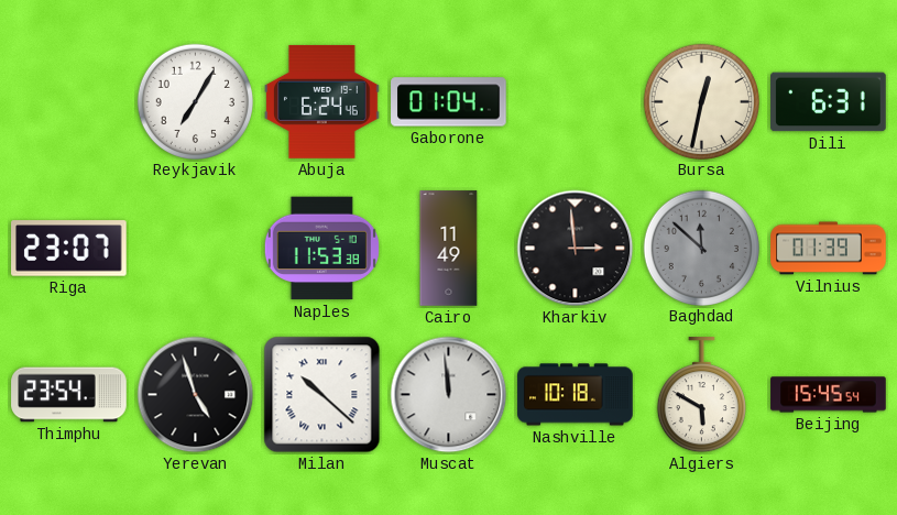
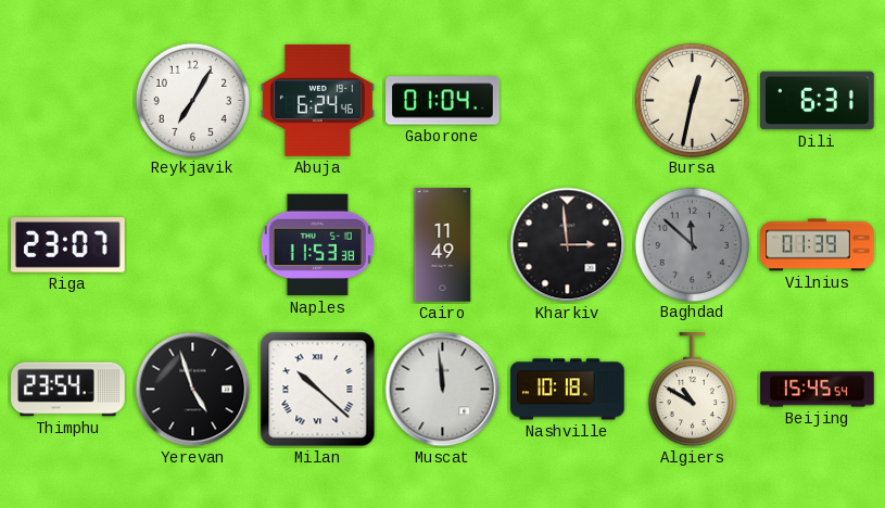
Algiers: 5:50 -> 10:50 (692, 390)
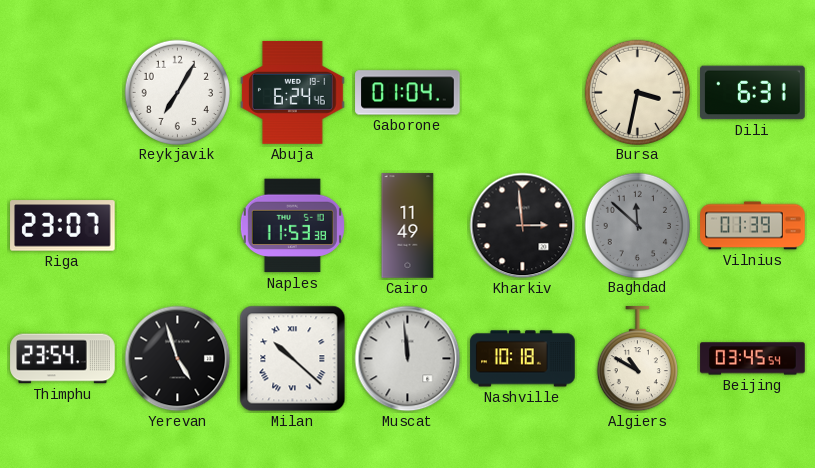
Bursa: 12:32 -> 3:32 (637, 92)
Beijing: 15:45 -> 03:45 (753, 359)
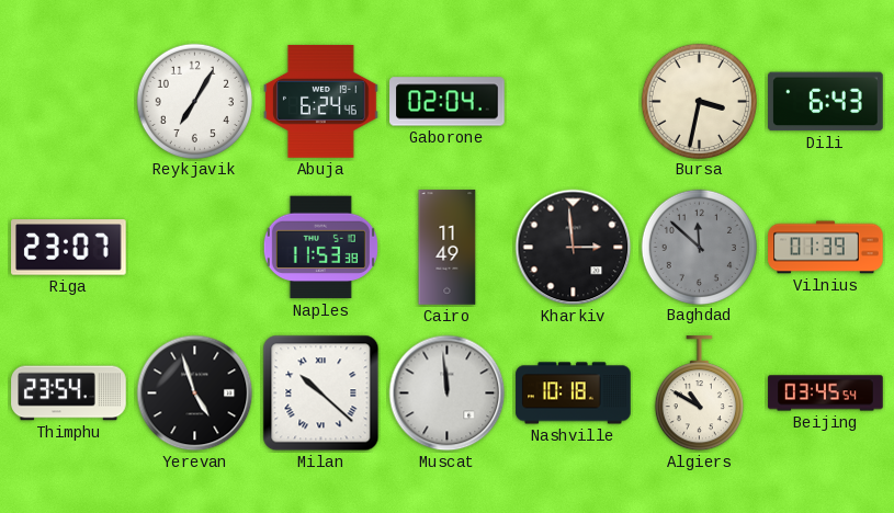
Gaborone: 01:04 -> 02:04 (448, 102)
Dili: 6:31 -> 6:43 (826, 102)
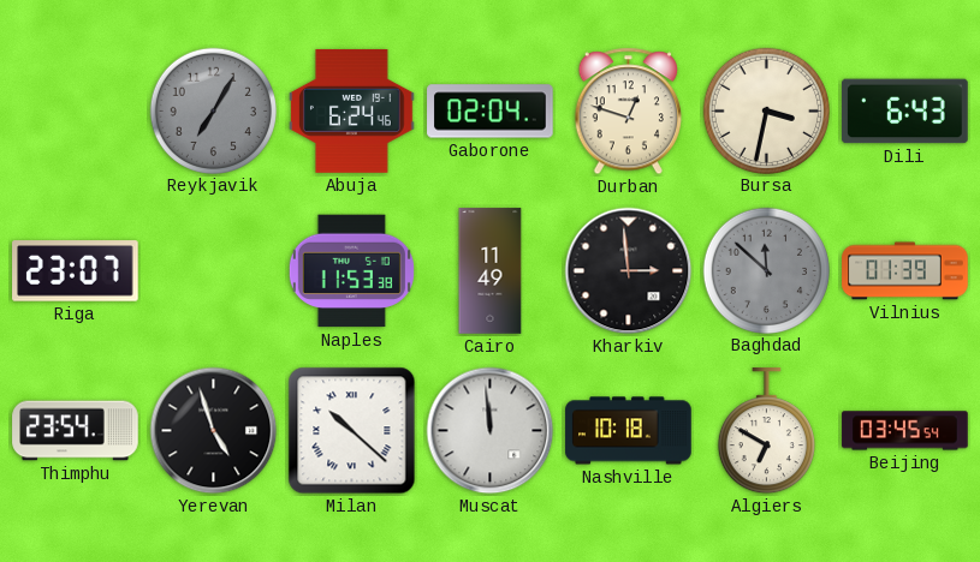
Reykjavik dial: white -> grey (213, 110)
Durban: none -> 12:48 (628, 112)
Algiers: 10:50 -> 6:50 (766, 431)
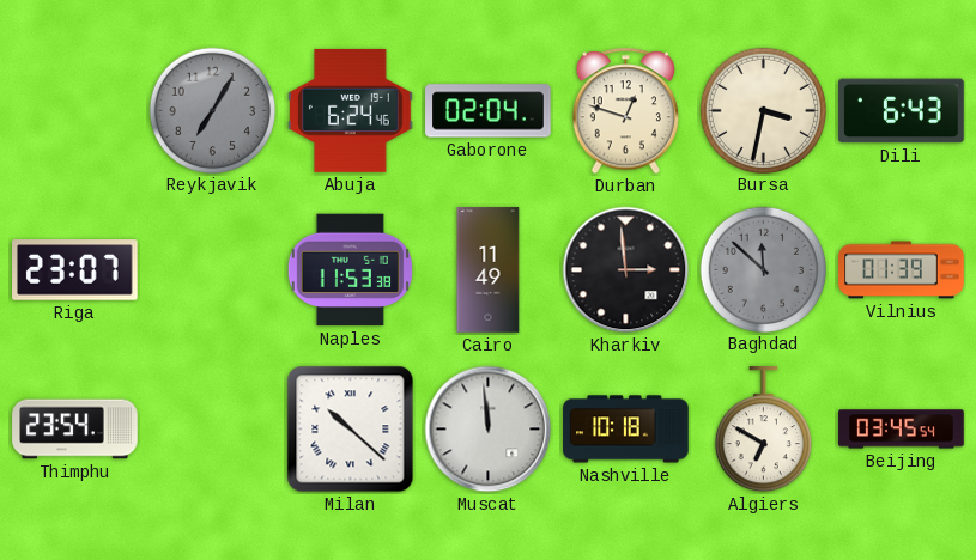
Yerevan: 4:57 -> none (214, 431)
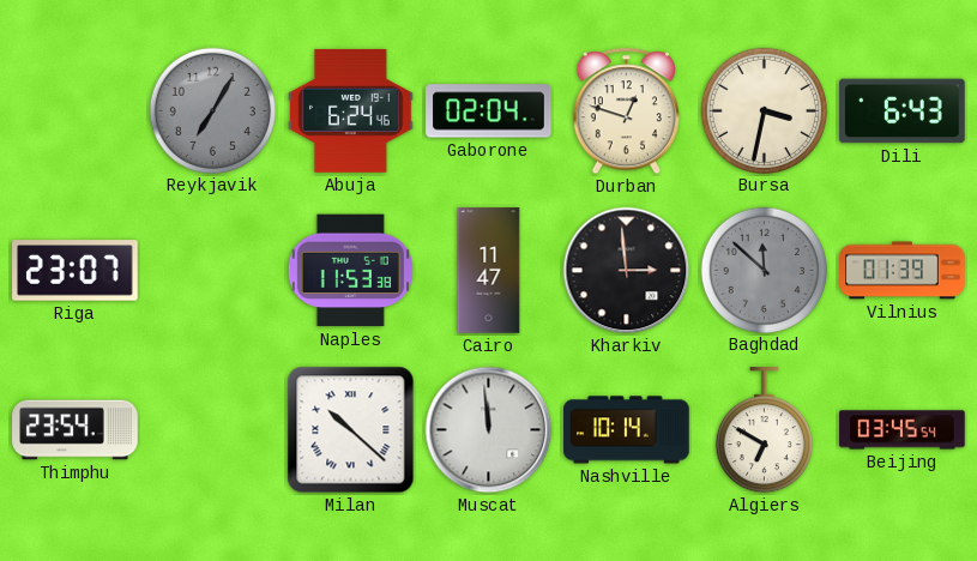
Cairo: 11:49 -> 11:47 (489, 271)
Nashville: 10:18 -> 10:14 (627, 430)
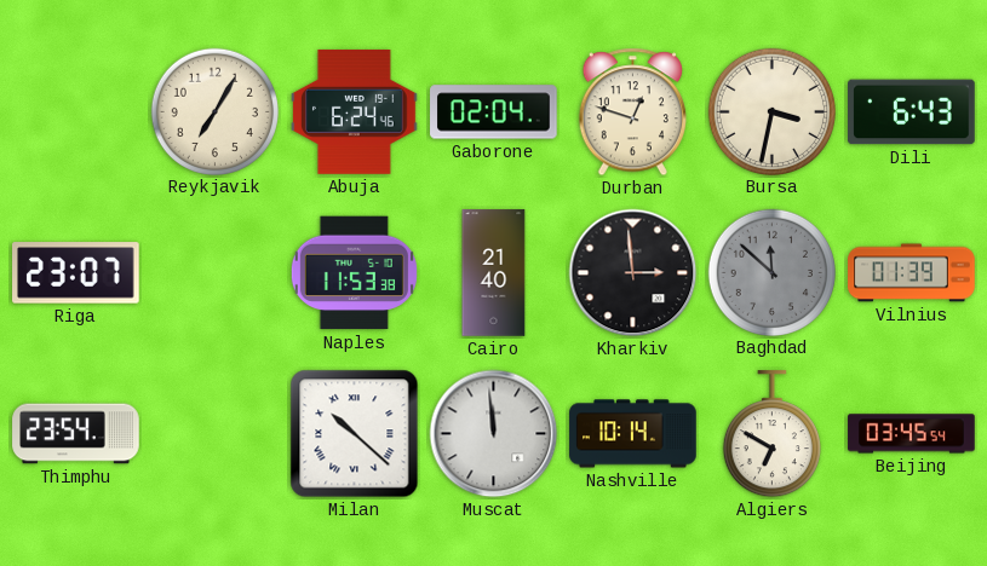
Reykjavik dial: grey -> cream (214, 111)
Cairo: 11:47 -> 21:40 (494, 273)
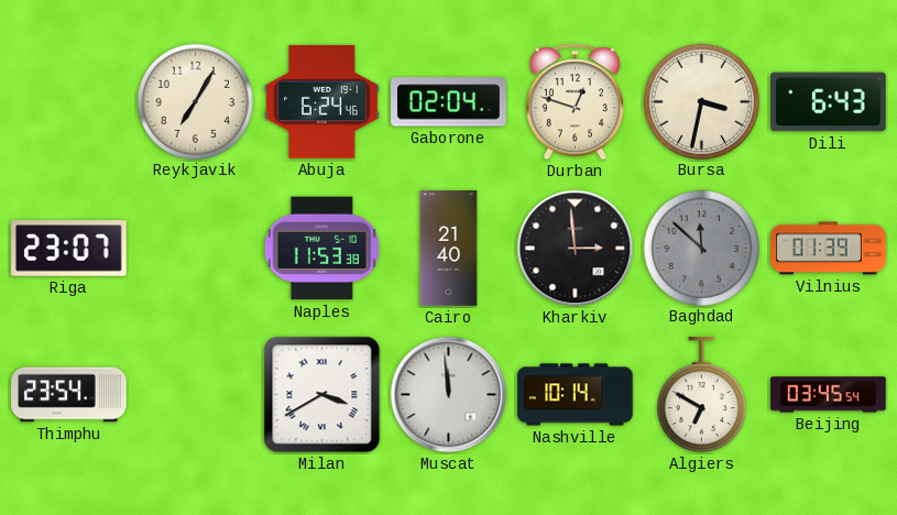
Milan: 10:22 -> 3:40 (322, 395)
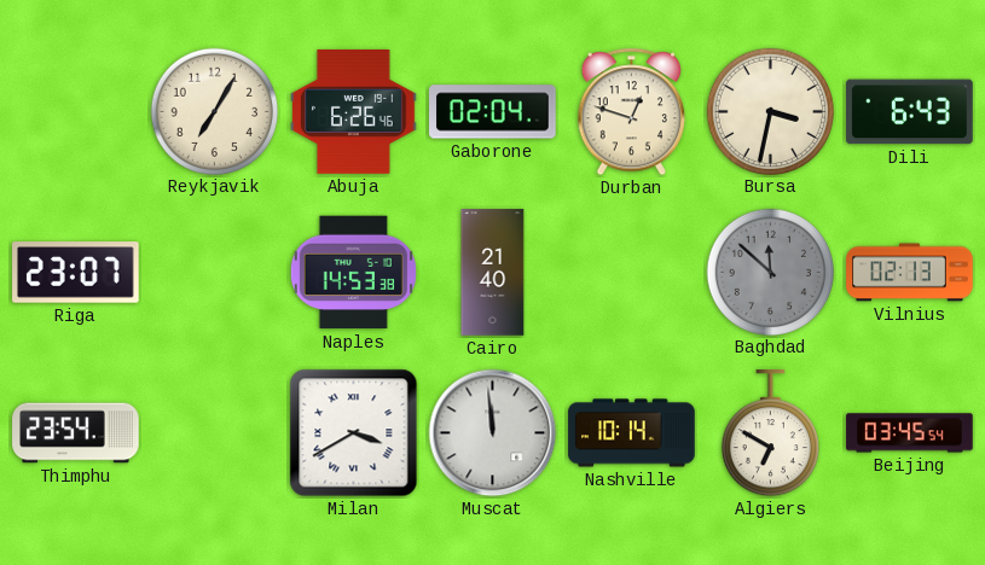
Abuja: 6:24 -> 6:26 (354, 111)
Naples: 11:53 -> 14:53 (353, 273)
Kharkiv: 2:59 -> none (576, 249)
Vilnius: 01:39 -> 02:13 (910, 273)
